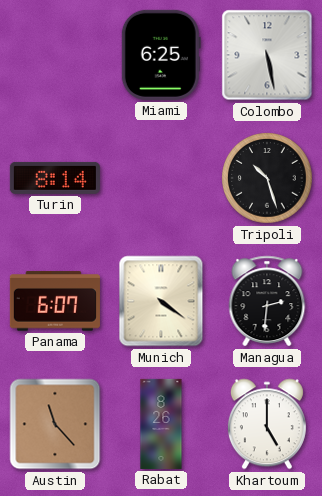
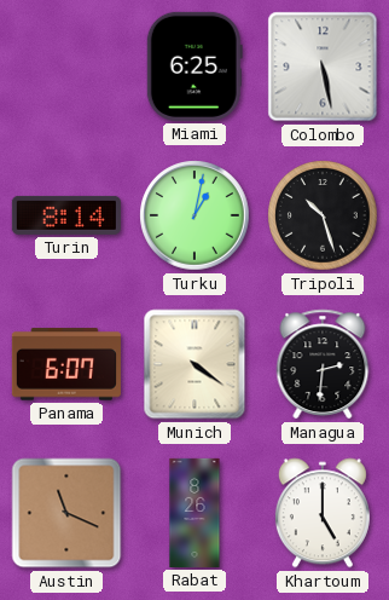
Turku: none -> 1:02 (194, 215)
Austin: 11:23 -> 11:19 (66, 513)
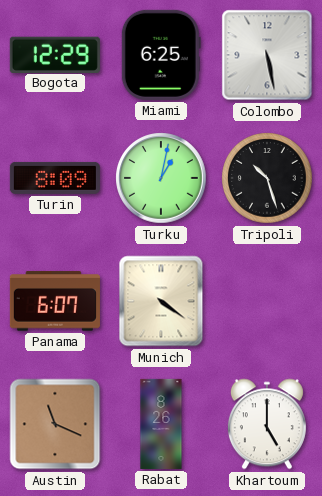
Bogota: none -> 12:29 (55, 54)
Turin: 8:14 -> 8:09 (55, 178)
Managua: 2:31 -> none (323, 364)
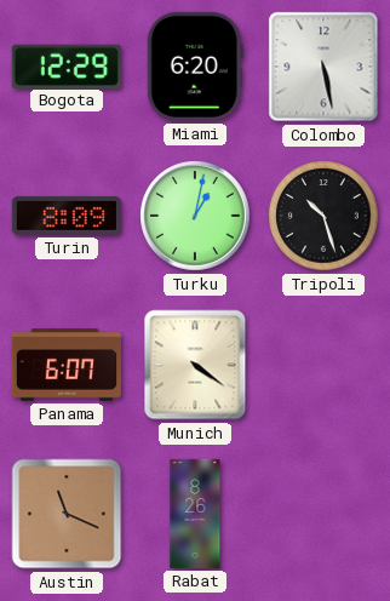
Miami: 6:25 -> 6:20 (195, 67)
Khartoum: 5:00 -> none (267, 424)
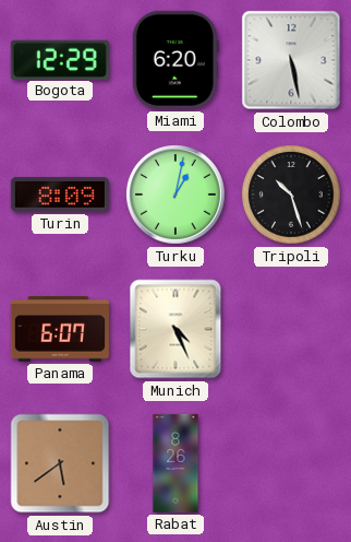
Munich: 4:21 -> 4:26 (175, 329)
Austin: 11:19 -> 5:39 (60, 463)
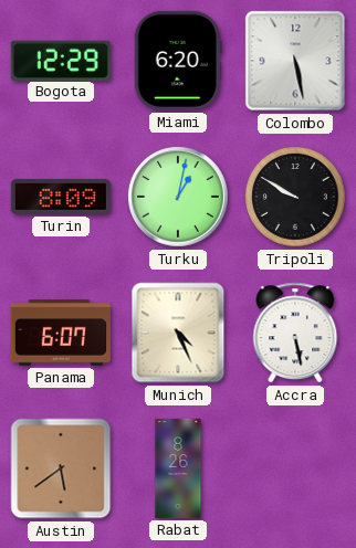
Tripoli: 10:27 -> 9:50 (295, 197)
Accra: none -> 5:28 (295, 333)
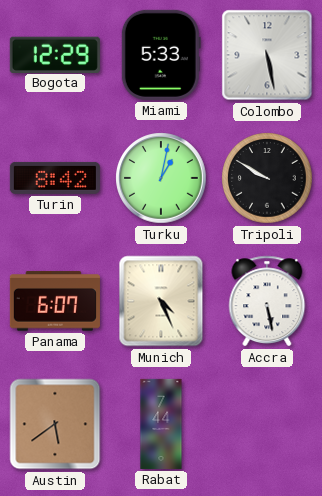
Miami: 6:20 -> 5:33 (161, 55)
Turin: 8:09 -> 8:42 (55, 178)
Rabat: 8:26 -> 7:44 (161, 424)
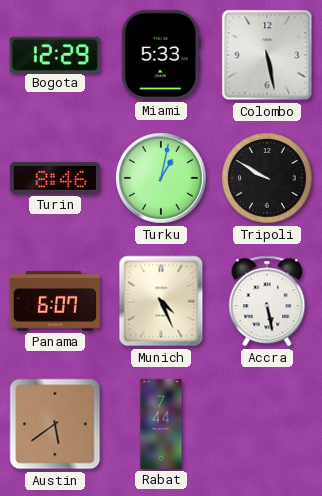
Turin: 8:42 -> 8:46 (55, 178)
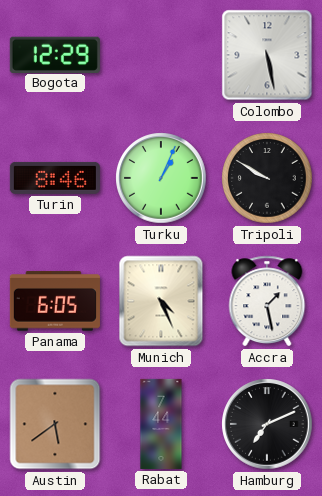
Miami: 5:33 -> none (161, 55)
Turku: 1:02 -> 1:04 (161, 178)
Panama: 6:07 -> 6:05 (55, 301)
Accra: 5:28 -> 1:28 (267, 301)
Hamburg: none -> 7:11 (267, 424)
